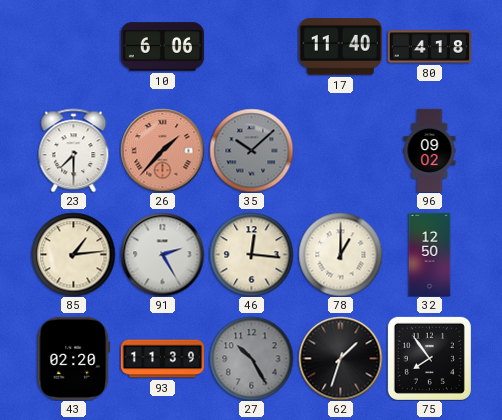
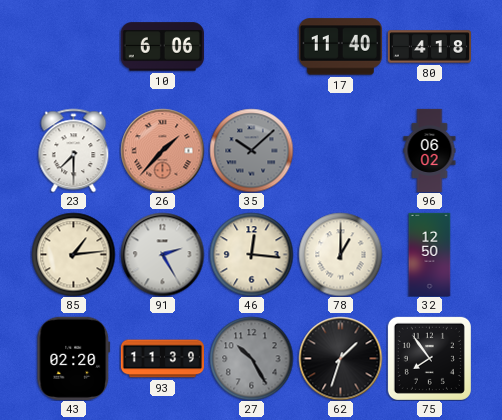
96: 09:02 -> 06:02 (430, 150)
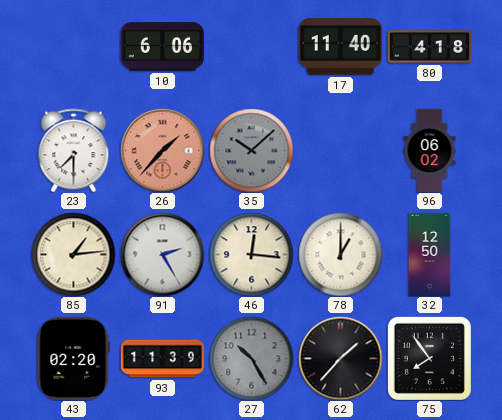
62: 1:33 -> 1:37 (340, 358)
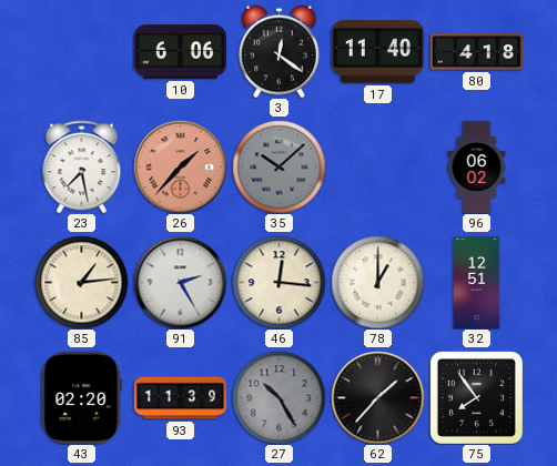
3: none -> 12:21 (278, 51)
23: 7:30 -> 7:28 (82, 166)
32: 12:50 -> 12:51 (477, 282)
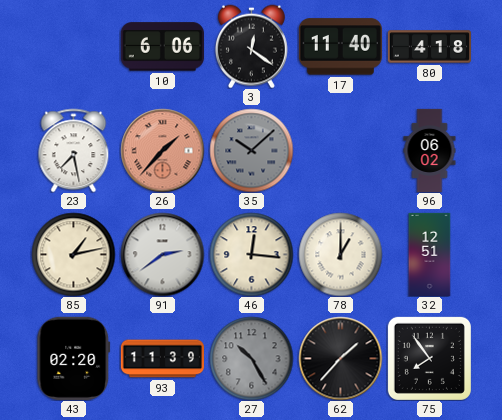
85: 1:14 -> 1:13 (73, 254)
91: 2:25 -> 2:39 (162, 254)
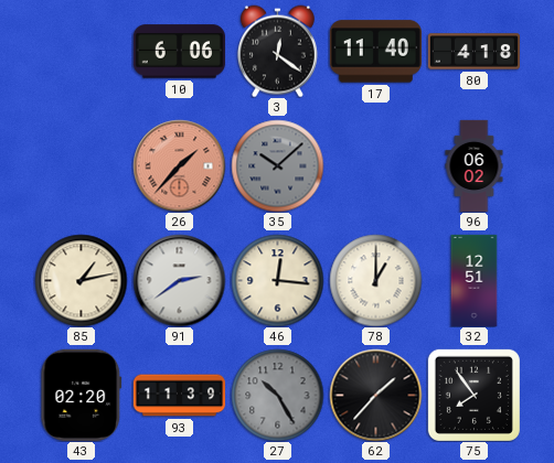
23: 7:28 -> none (74, 150)
